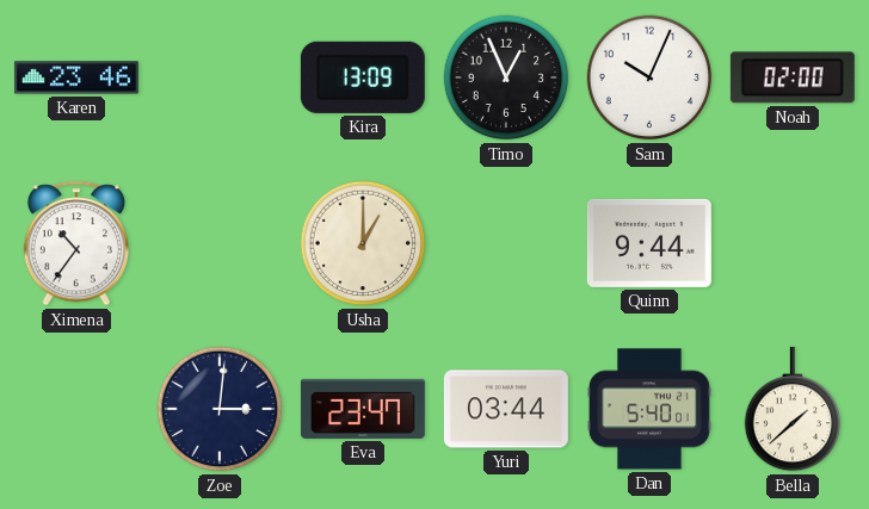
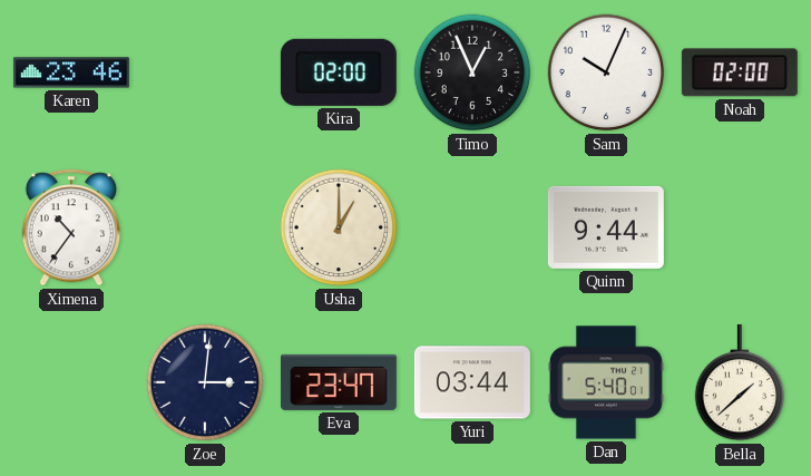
Kira: 13:09 -> 02:00 (339, 72)
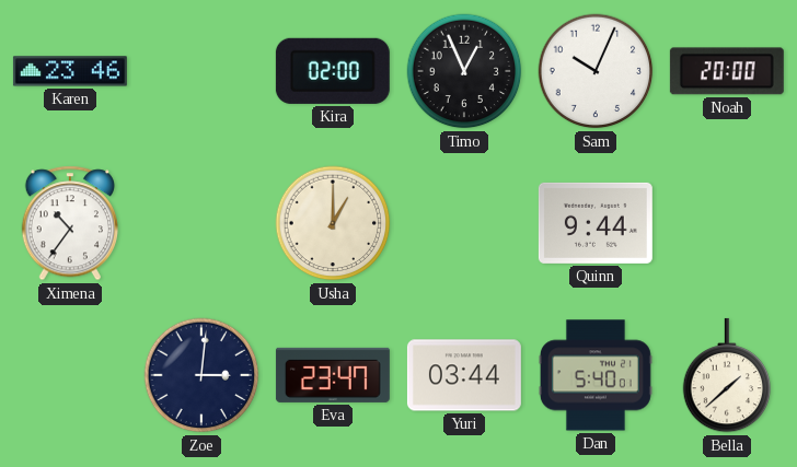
Noah: 02:00 -> 20:00 (727, 71)
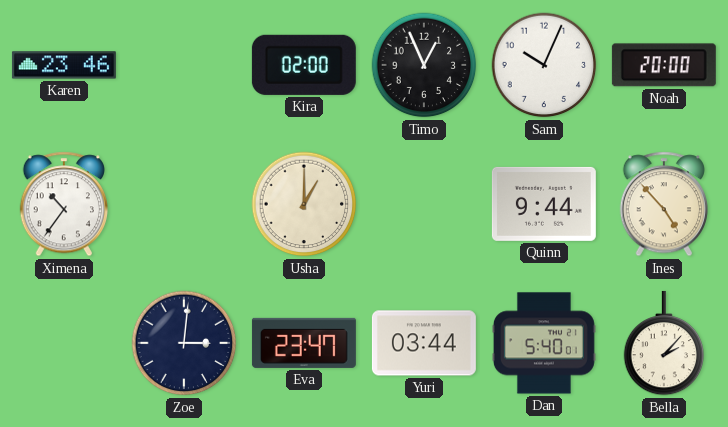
Ines: none -> 4:53 (664, 204)
Bella: 1:38 -> 2:07 (664, 343)
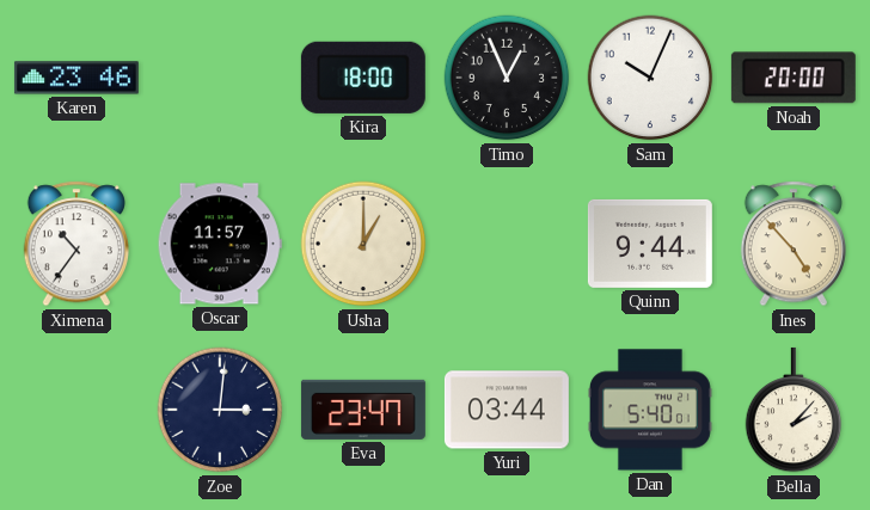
Kira: 02:00 -> 18:00 (363, 78)
Oscar: none -> 11:57 (220, 244)
